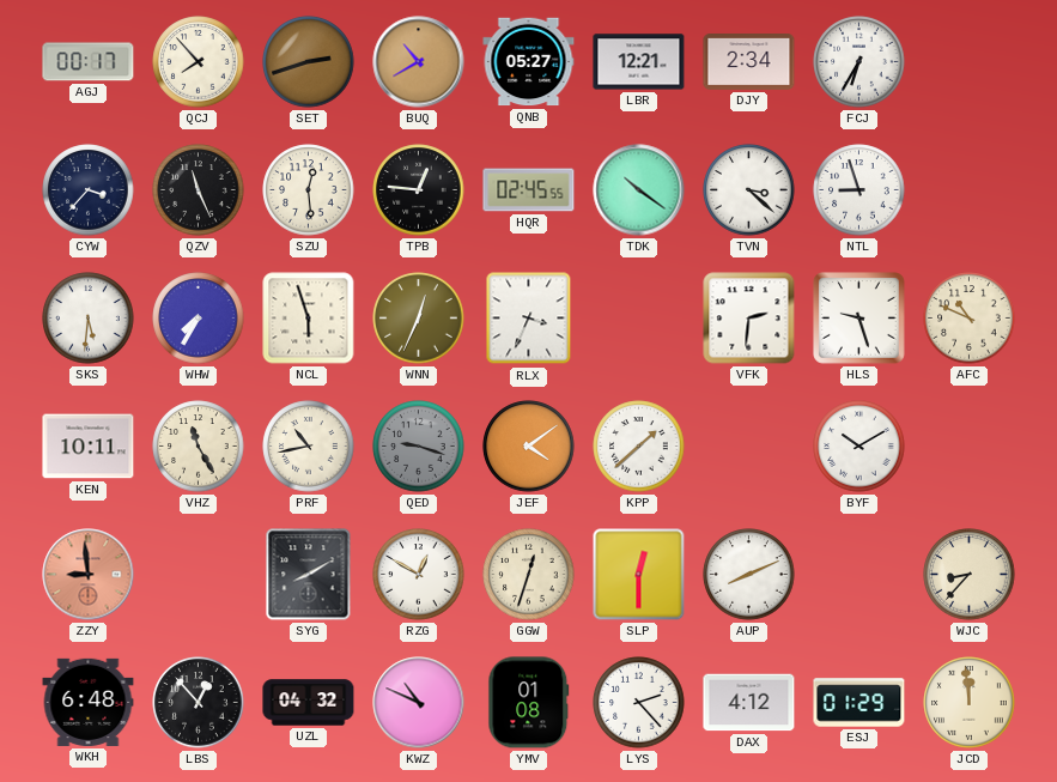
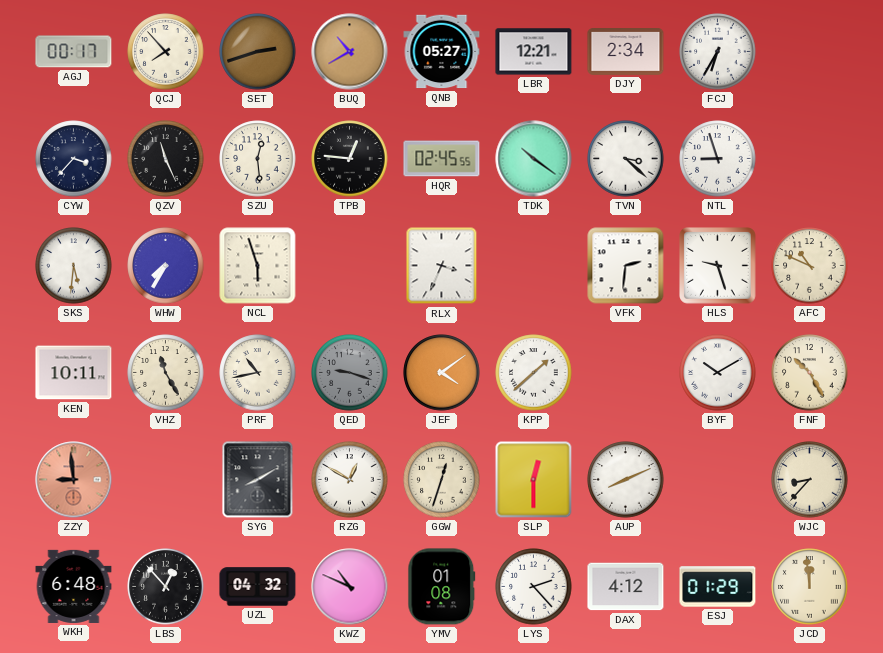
WNN: 12:34 -> none (419, 319)
FNF: none -> 10:25 (810, 373)
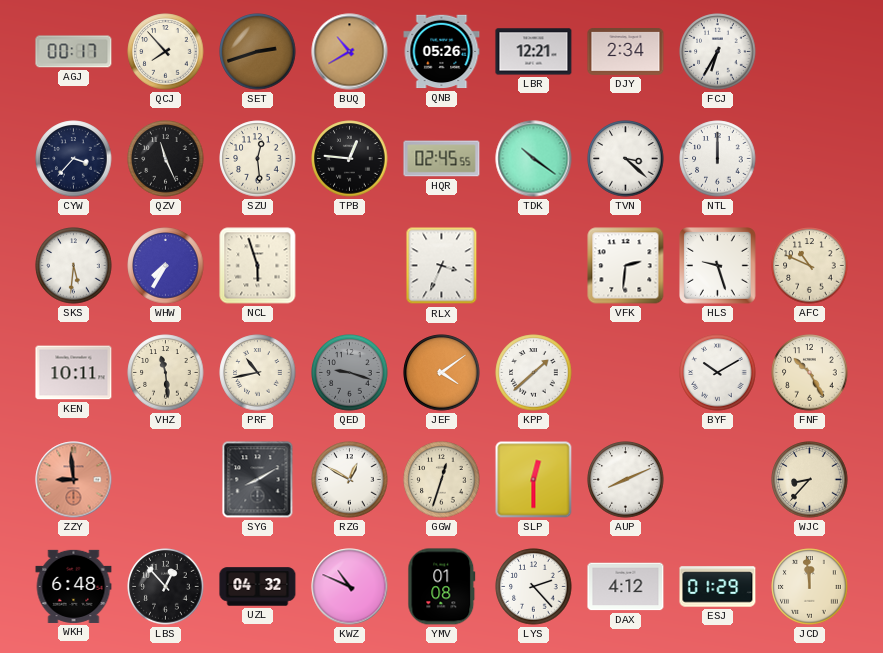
QNB: 05:27 -> 05:26 (442, 52)
NTL: 8:57 -> 12:00 (718, 159)
VHZ: 11:25 -> 11:29 (166, 373)
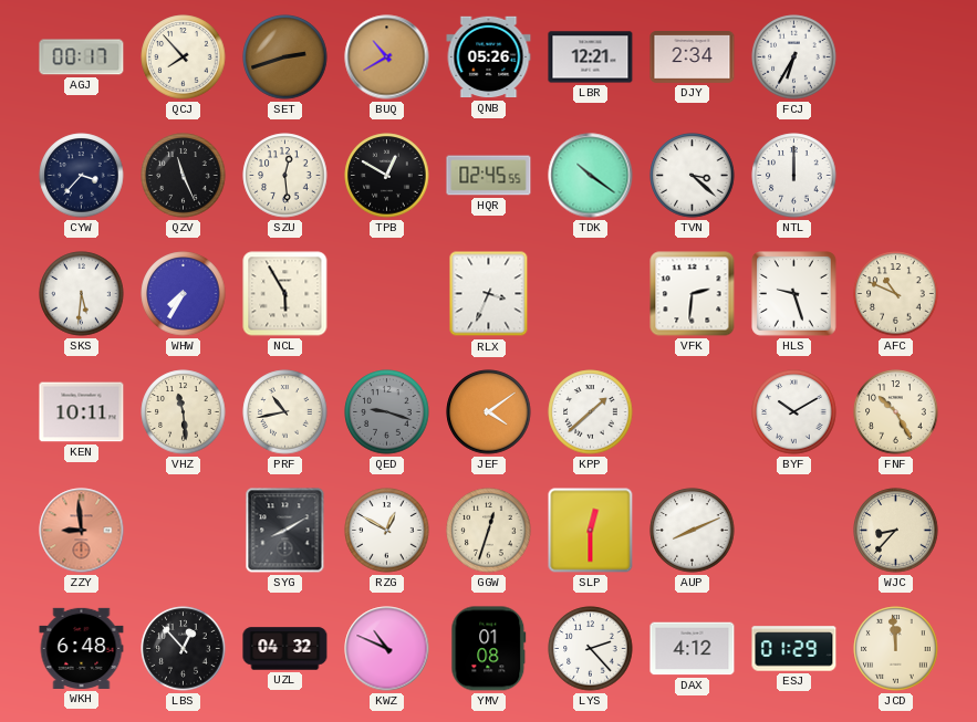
TPB: 12:46 -> 12:50 (387, 176)
NCL: 5:57 -> 5:55 (285, 294)
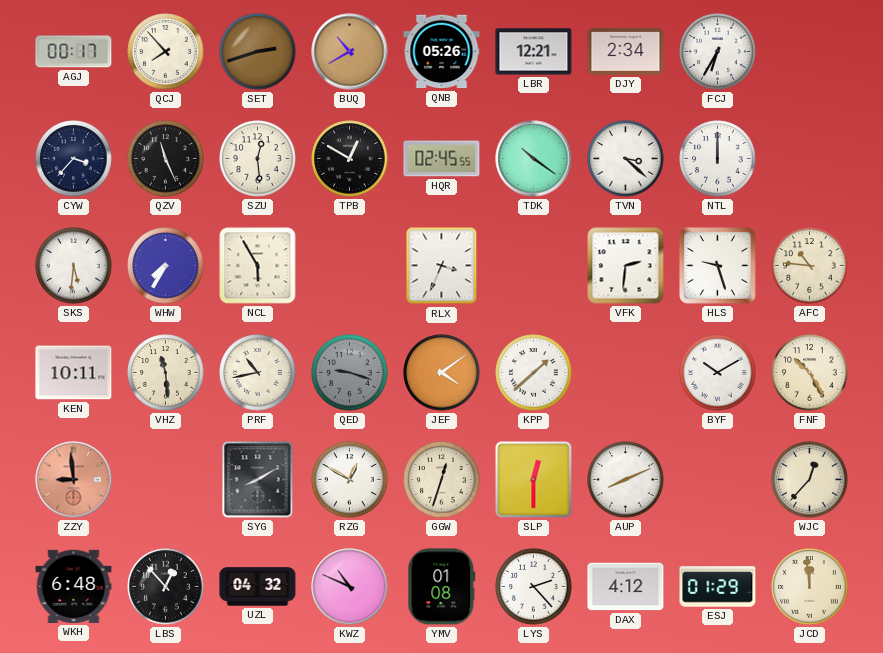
AFC: 10:49 -> 10:46 (810, 266)
WJC: 8:37 -> 12:37 (810, 480)
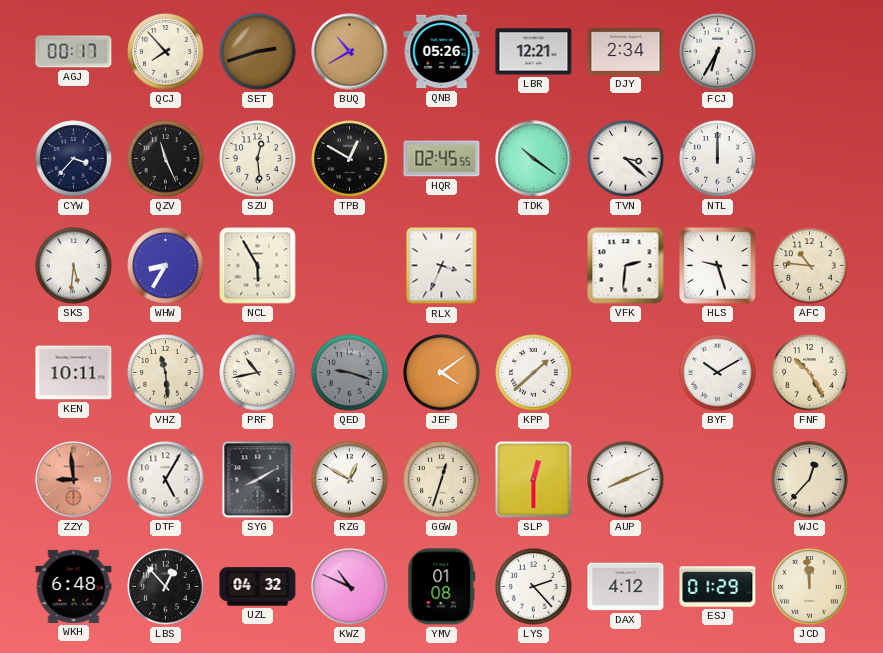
WHW: 7:35 -> 8:35 (166, 266)
DTF: none -> 5:05 (166, 480)
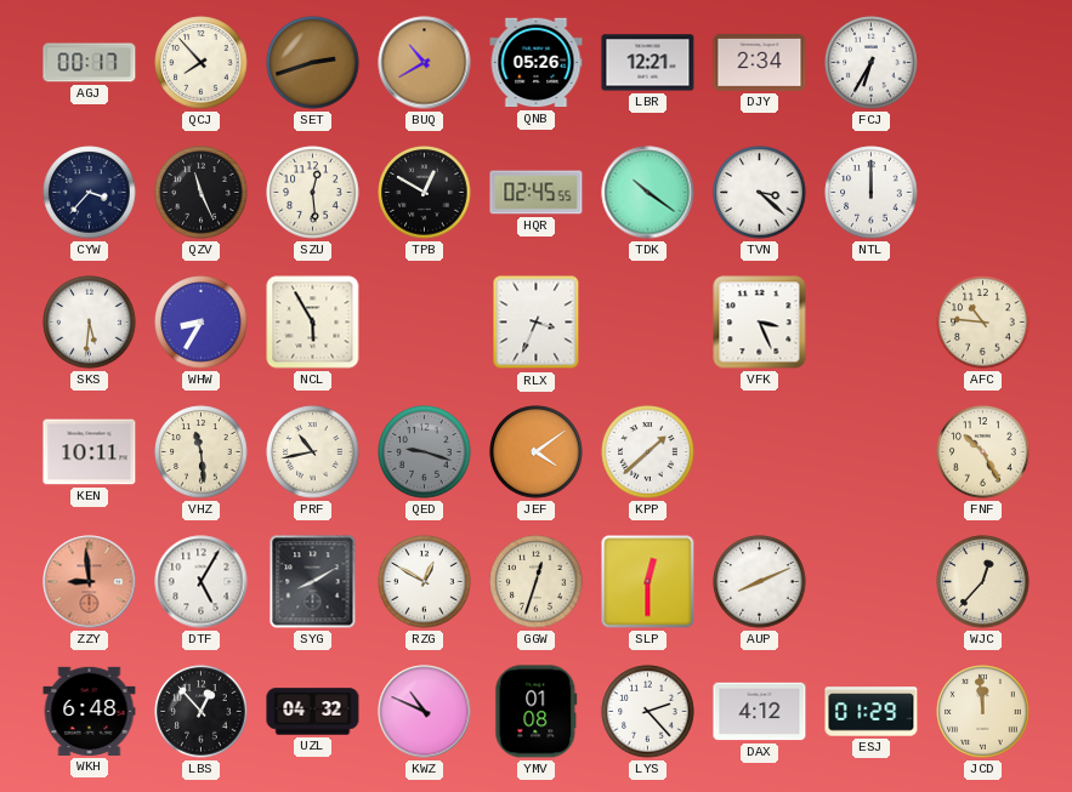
VFK: 2:31 -> 3:26 (760, 323)
HLS: 9:27 -> none (718, 266)
BYF: 10:10 -> none (718, 373)
